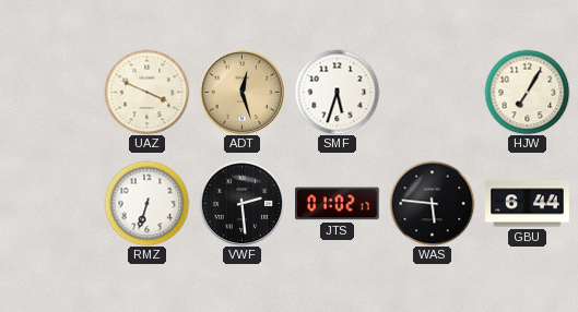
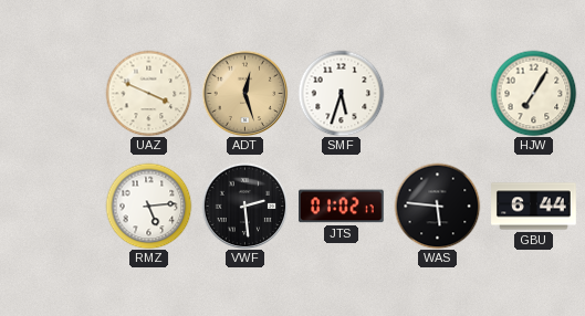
RMZ: 6:33 -> 5:14 (148, 206)
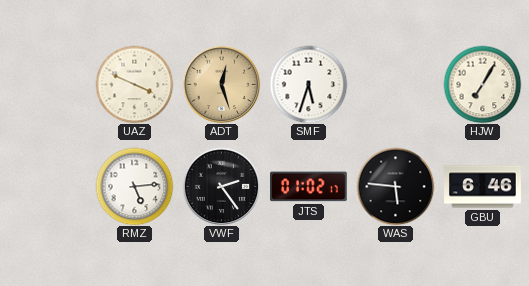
VWF: 2:29 -> 2:24 (221, 186)
GBU: 6:44 -> 6:46 (483, 187)
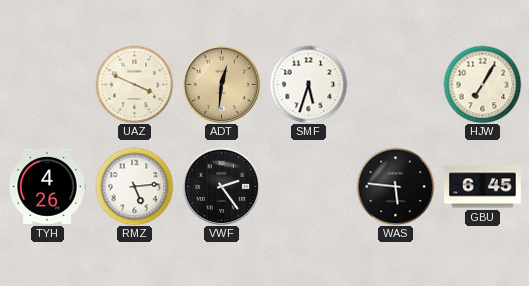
ADT: 12:27 -> 12:31 (221, 84)
TYH: none -> 4:26 (47, 186)
JTS: 01:02 -> none (309, 187)
GBU: 6:46 -> 6:45 (483, 187)
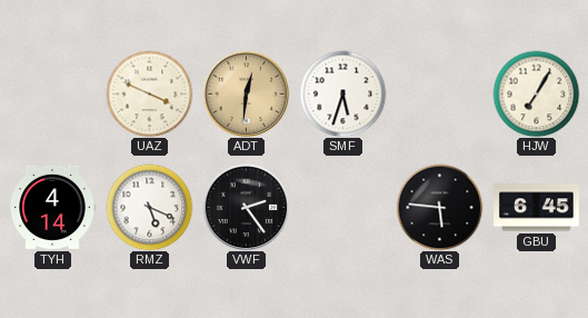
TYH: 4:26 -> 4:14 (52, 207)
RMZ: 5:14 -> 5:19 (149, 207)
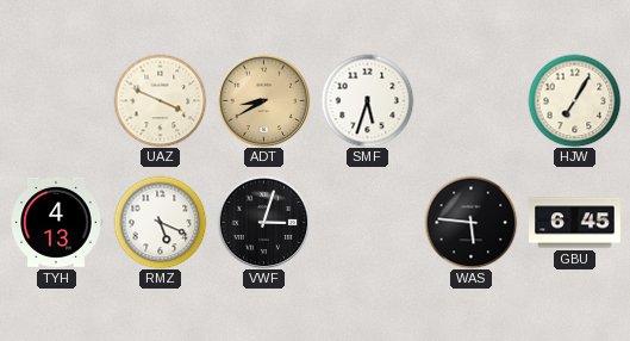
ADT: 12:31 -> 8:40 (263, 100)
TYH: 4:14 -> 4:13 (56, 222)
VWF: 2:24 -> 3:03 (263, 222)
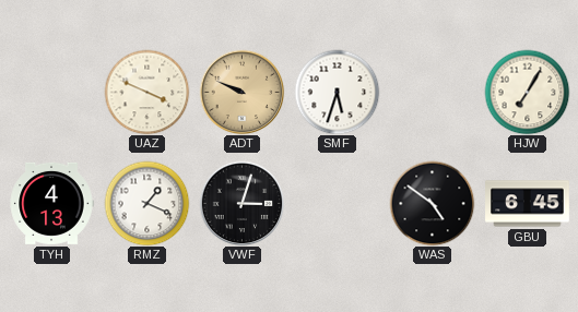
ADT: 8:40 -> 9:49 (241, 92)
RMZ: 5:19 -> 1:19 (146, 203)
WAS: 5:46 -> 4:51 (432, 203)
